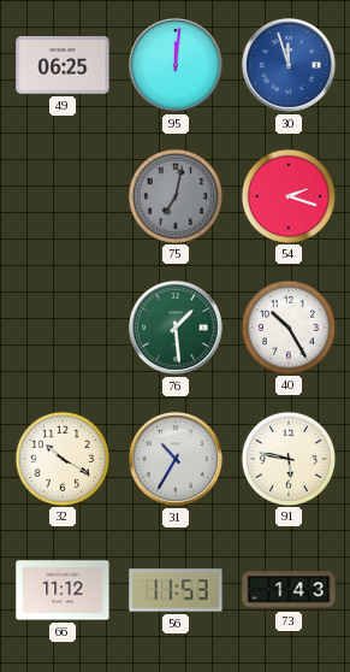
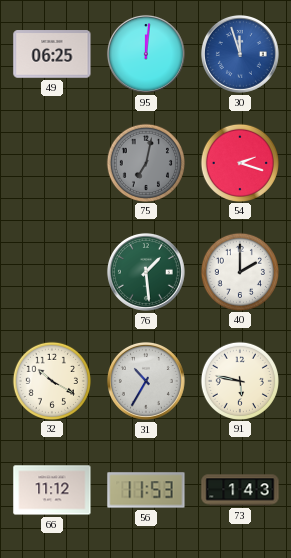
40: 10:25 -> 2:00 (239, 271)
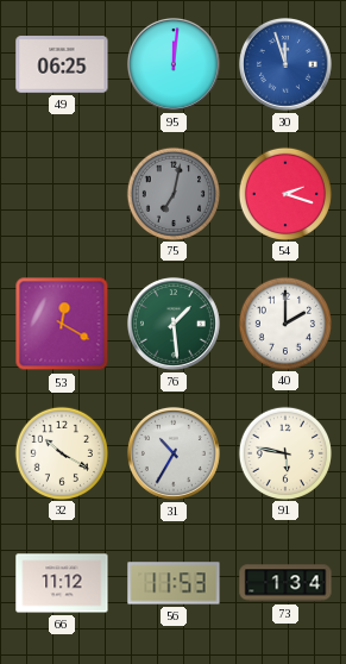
53: none -> 12:20 (62, 324)
73: 1:43 -> 1:34 (285, 583)
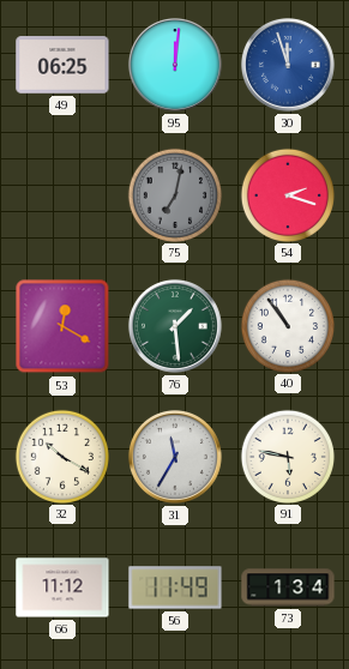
40: 2:00 -> 10:54 (287, 325)
31: 10:35 -> 11:35 (175, 457)
56: 11:53 -> 11:49 (175, 587)
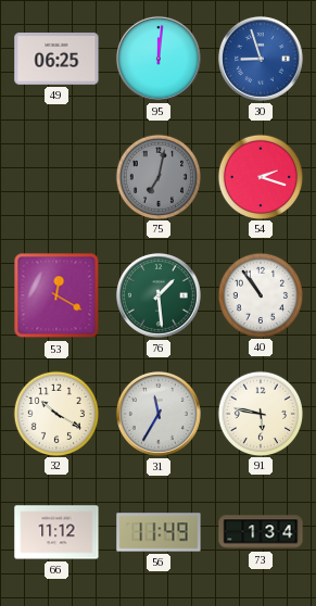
30: 11:57 -> 8:57 (261, 59)
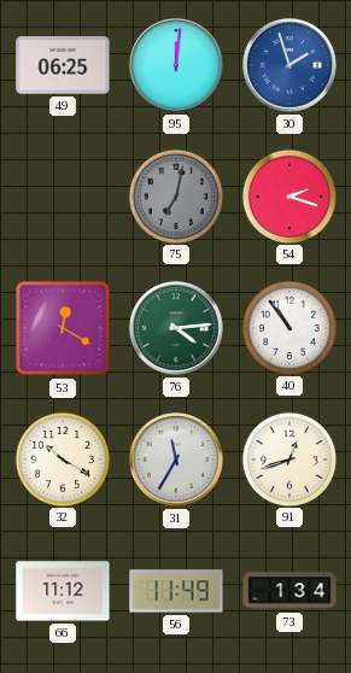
30: 8:57 -> 1:57 (289, 65)
76: 1:29 -> 4:14 (176, 328)
91: 5:47 -> 12:42 (288, 458)
